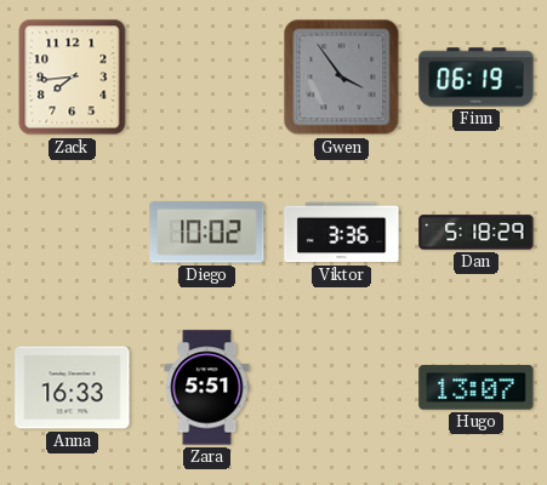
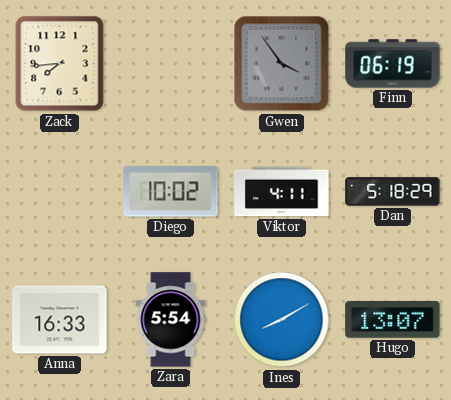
Viktor: 3:36 -> 4:11 (282, 192)
Zara: 5:51 -> 5:54 (171, 320)
Ines: none -> 8:10 (282, 320)
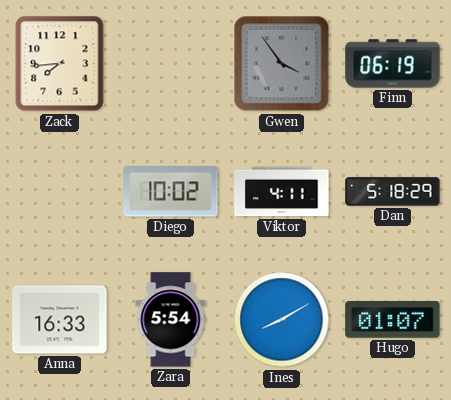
Hugo: 13:07 -> 01:07 (393, 320)
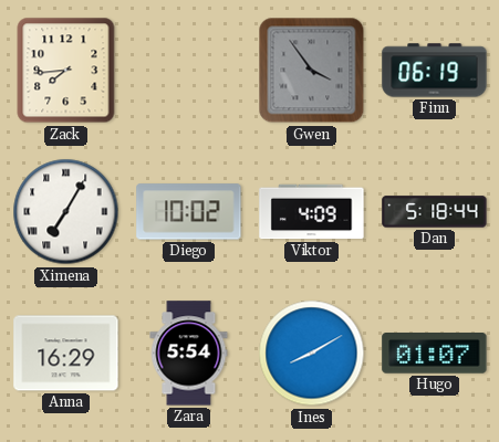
Ximena: none -> 7:05 (66, 212)
Viktor: 4:11 -> 4:09 (312, 212)
Dan: 5:18:29 -> 5:18:44 (435, 212)
Anna: 16:33 -> 16:29 (66, 354)
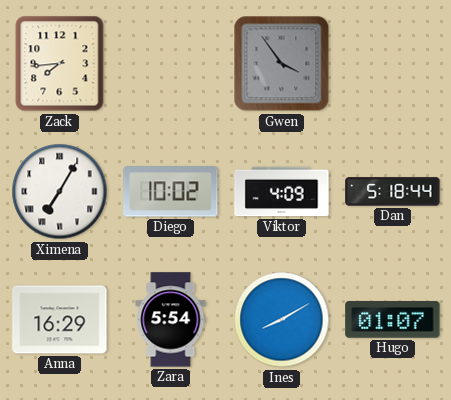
Finn: 06:19 -> none (435, 71)
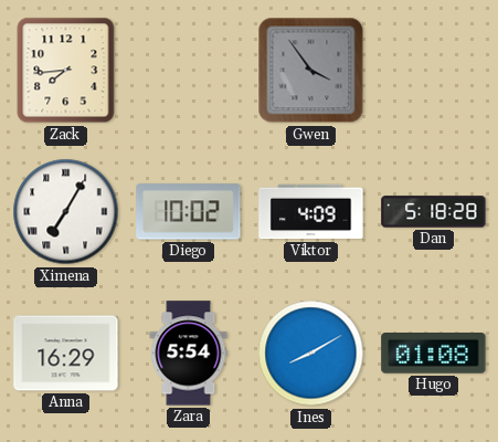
Dan: 5:18:44 -> 5:18:28 (434, 212)
Hugo: 01:07 -> 01:08 (434, 354)
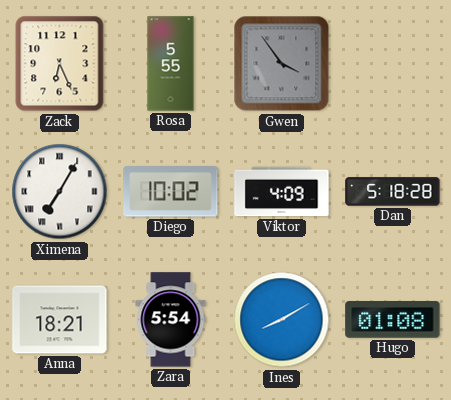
Zack: 7:44 -> 6:26 (60, 64)
Rosa: none -> 5:55 (171, 64)
Anna: 16:29 -> 18:21 (60, 320)
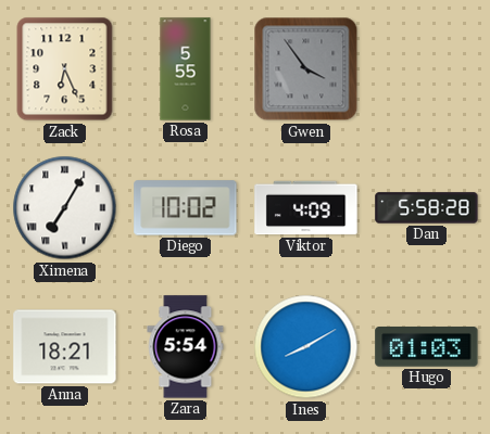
Dan: 5:18 -> 5:58 (427, 208)
Hugo: 01:08 -> 01:03 (427, 347)
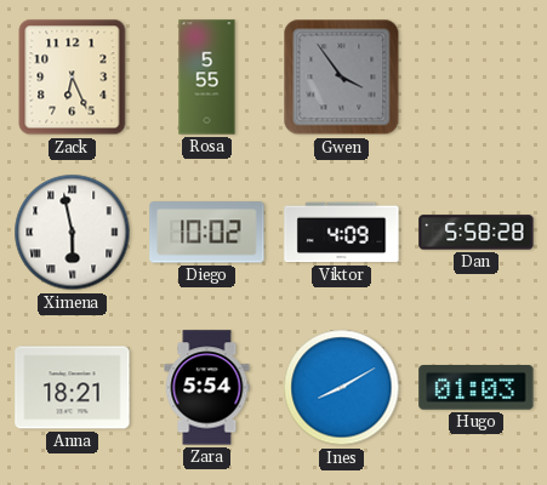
Ximena: 7:05 -> 5:58 (73, 233)
